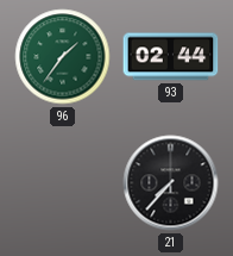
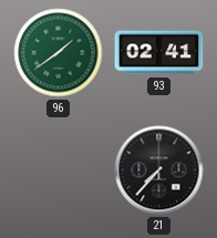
96: 1:36 -> 1:39 (59, 53)
93: 02:44 -> 02:41 (159, 53)
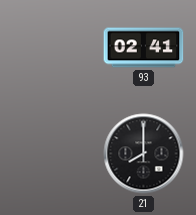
96: 1:39 -> none (59, 53)
21: 7:37 -> 8:00 (144, 154)
